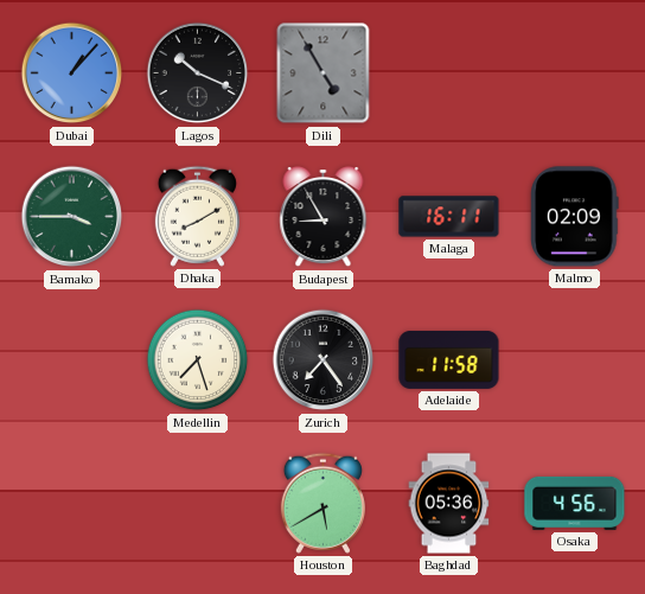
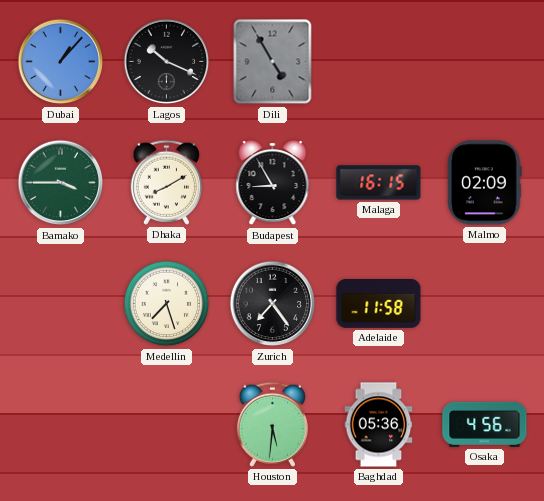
Malaga: 16:11 -> 16:15 (379, 183)
Houston: 5:40 -> 5:31 (272, 424)
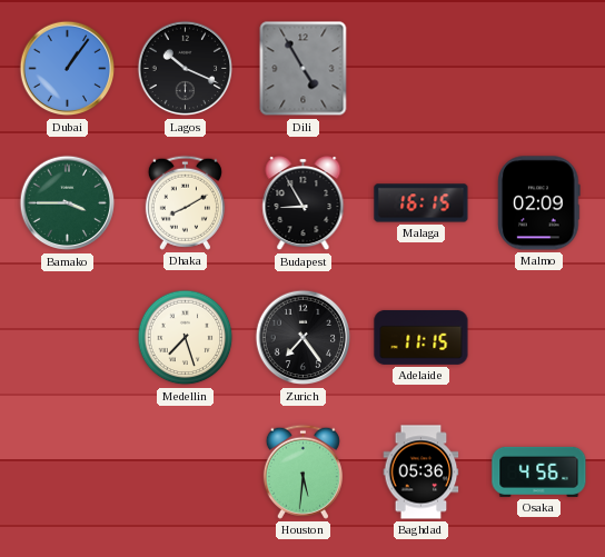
Dubai: 1:07 -> 1:06 (68, 69)
Adelaide: 11:58 -> 11:15 (421, 337)
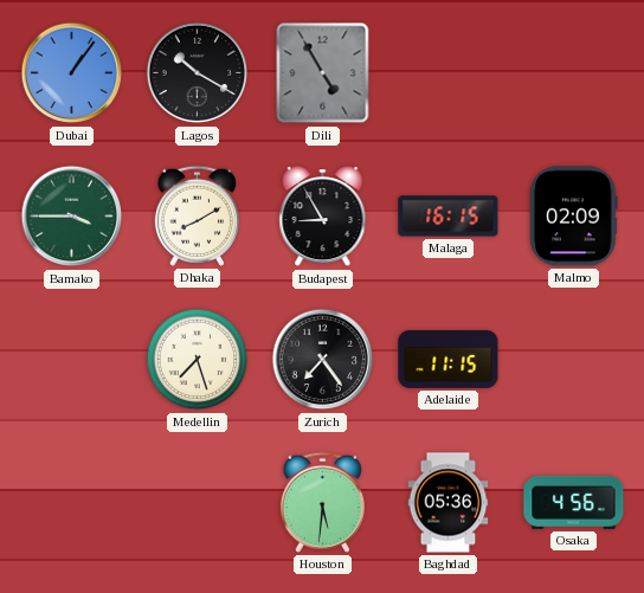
Lagos: 10:19 -> 10:20 (198, 73)
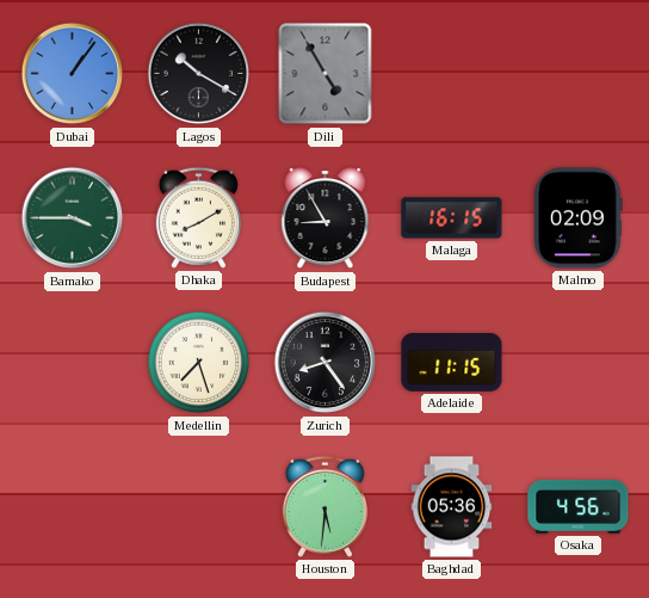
Zurich: 7:24 -> 8:24 (326, 363)
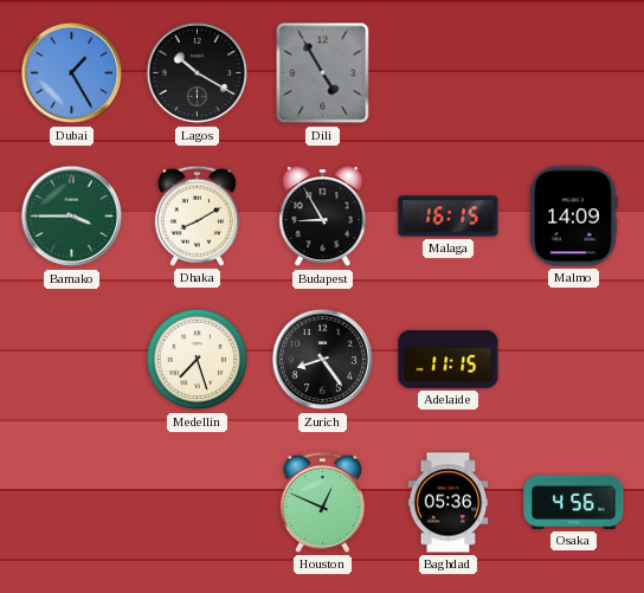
Dubai: 1:06 -> 1:25 (72, 73)
Malmo: 02:09 -> 14:09 (574, 217)
Houston: 5:31 -> 12:49 (322, 502)
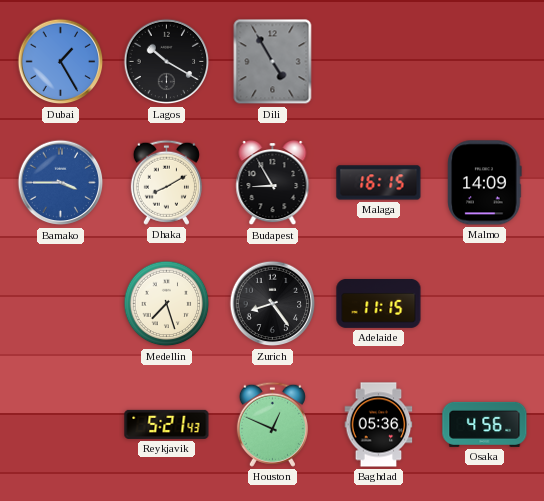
Bamako dial: green -> blue (61, 183)
Reykjavik: none -> 5:21 (167, 424)
